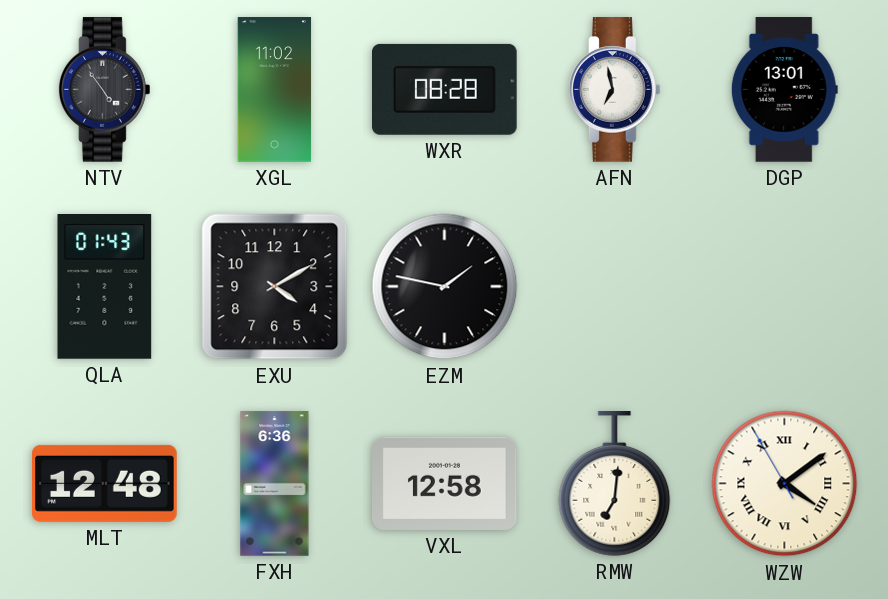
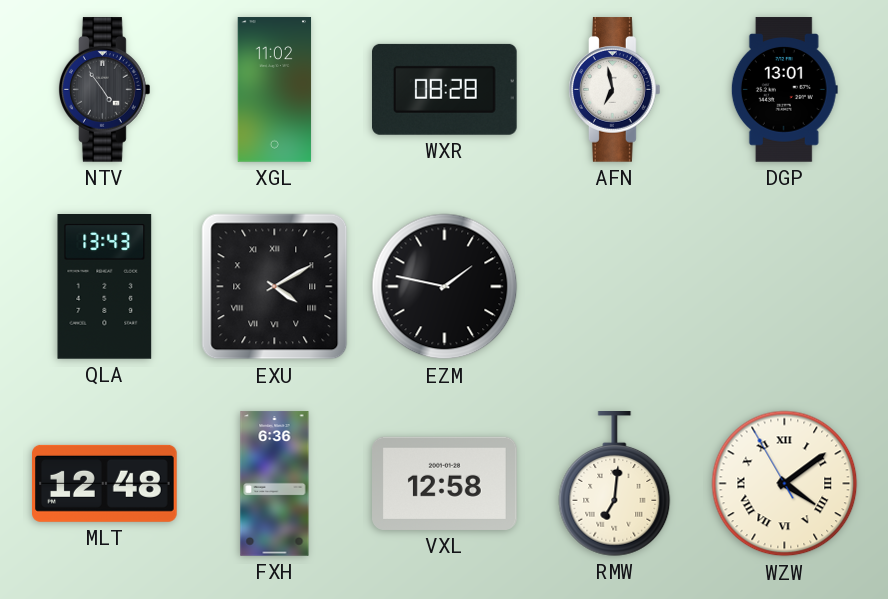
QLA: 01:43 -> 13:43 (105, 287)
EXU numerals: Arabic -> Roman (275, 287)
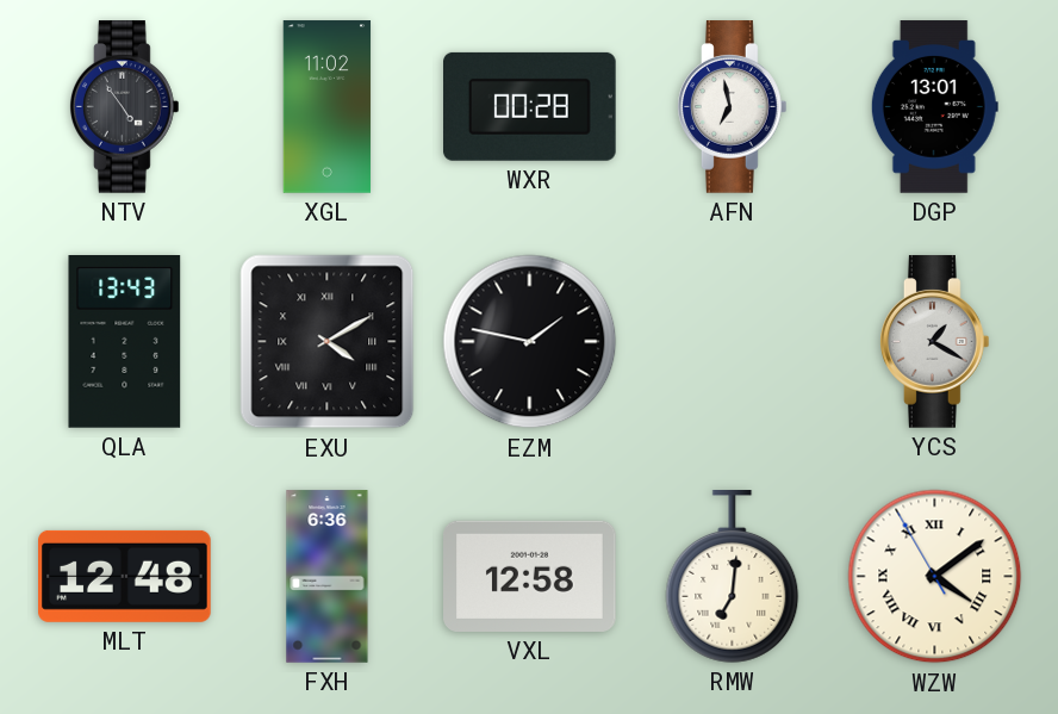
WXR: 08:28 -> 00:28 (530, 106)
YCS: none -> 1:20 (934, 342)
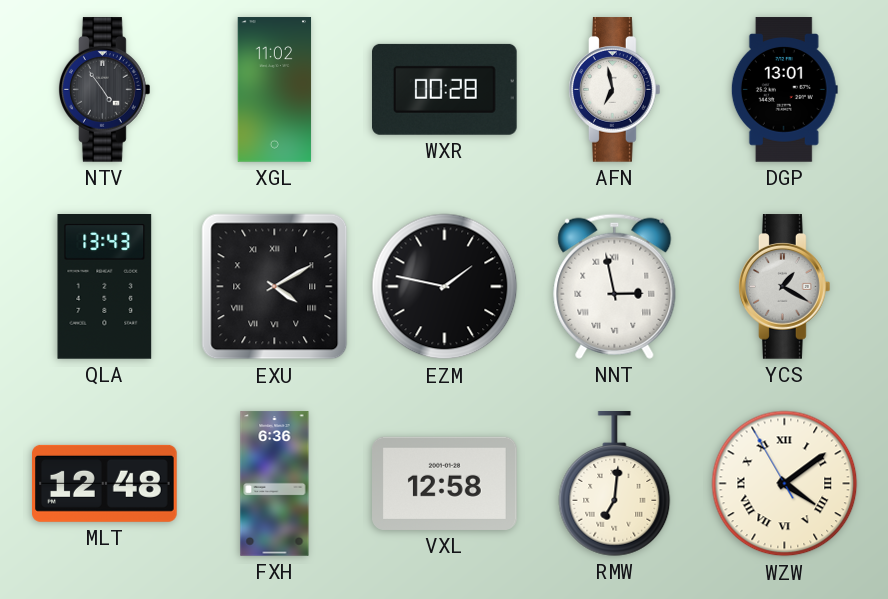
NNT: none -> 2:58 (615, 286)
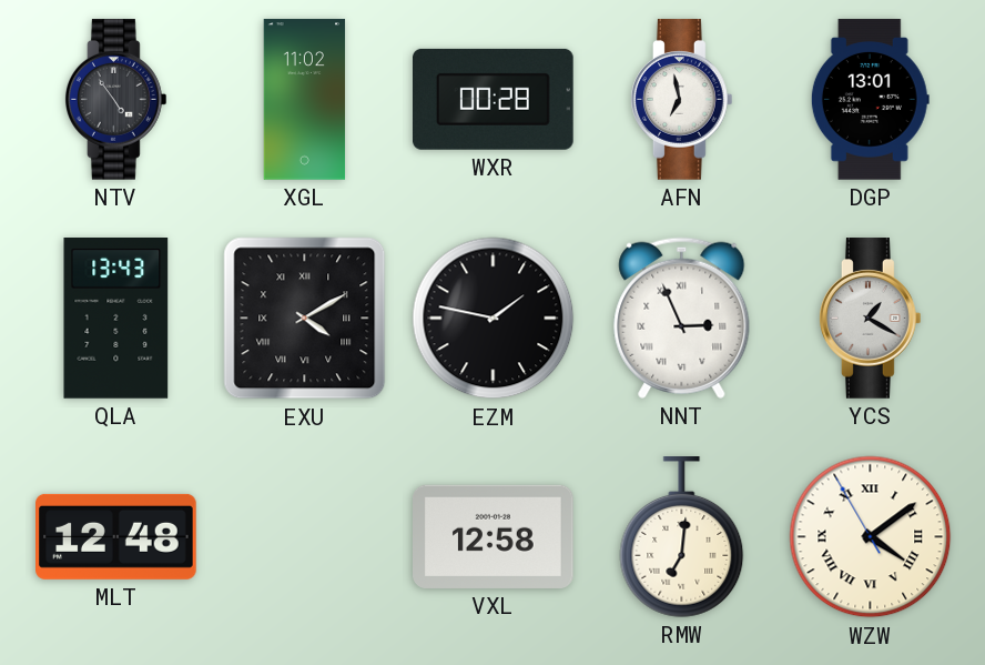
NNT: 2:58 -> 2:56 (682, 318)
FXH: 6:36 -> none (275, 484)
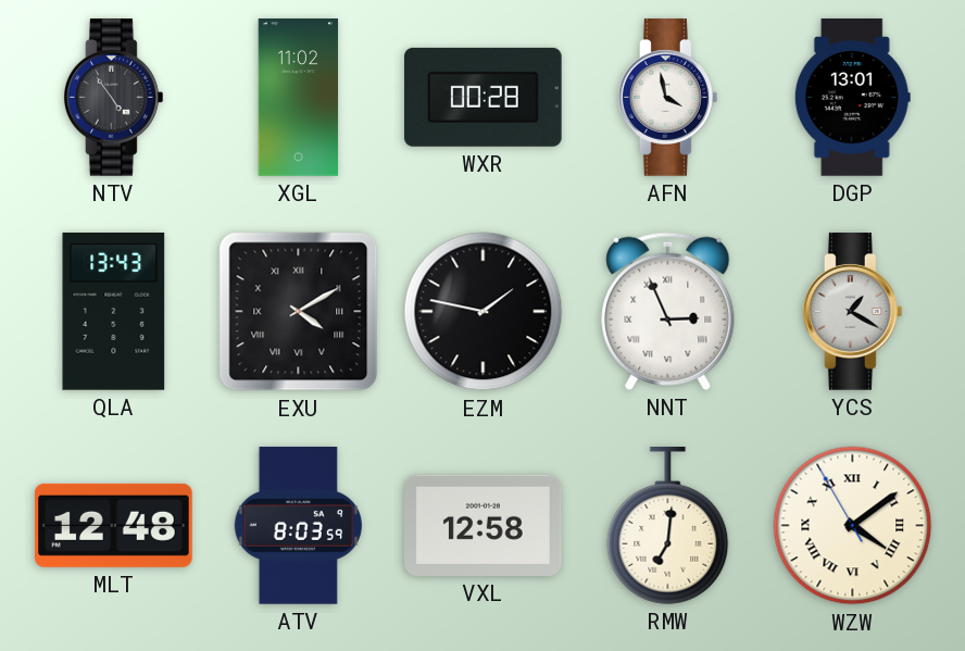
AFN: 6:58 -> 3:58 (667, 98)
ATV: none -> 8:03 (298, 526)
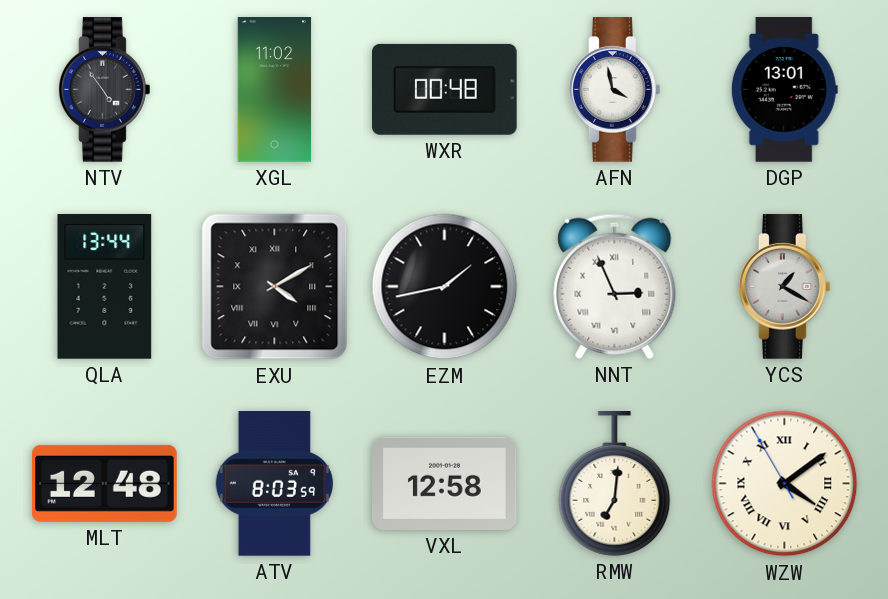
WXR: 00:28 -> 00:48 (445, 89)
QLA: 13:43 -> 13:44 (105, 287)
EZM: 1:47 -> 1:43 (445, 287)
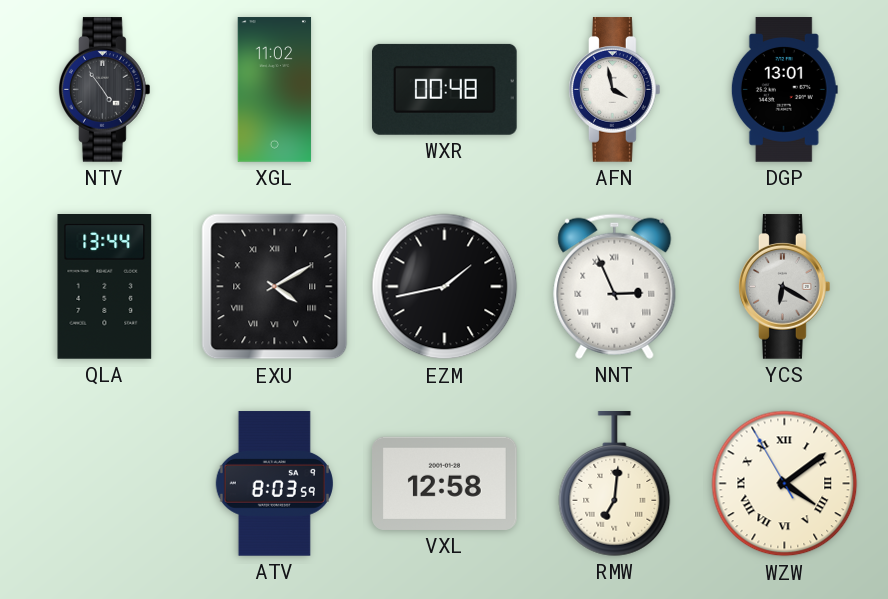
YCS: 1:20 -> 6:20 (784, 287)
MLT: 12:48 -> none (105, 483)
